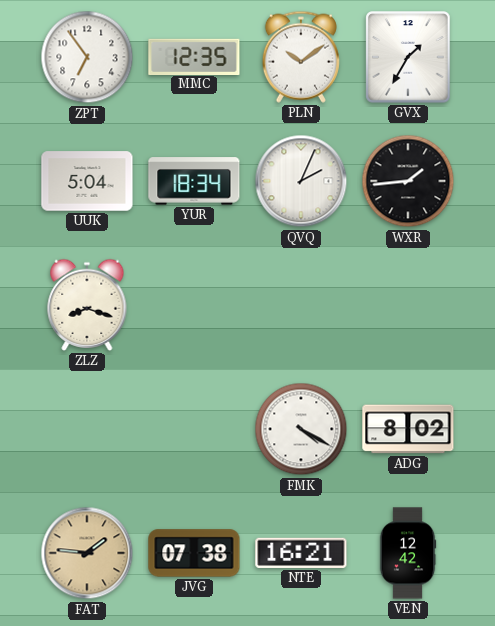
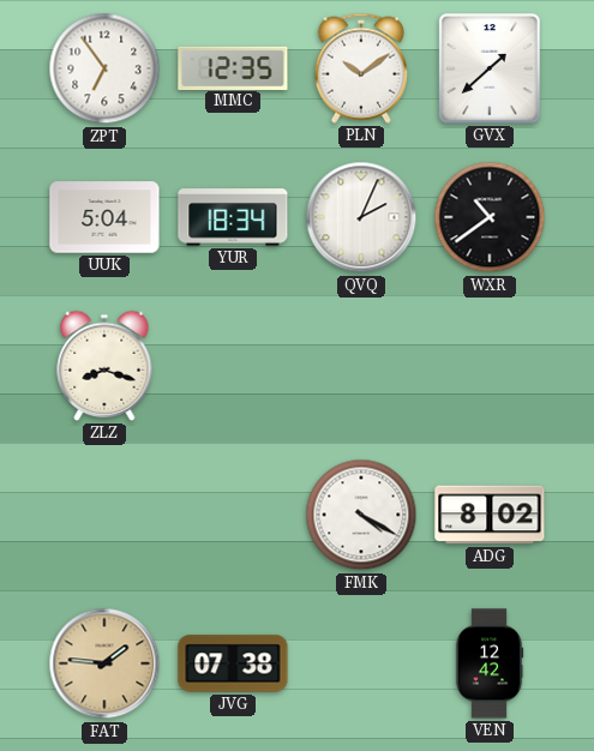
GVX: 1:35 -> 1:38 (490, 68)
WXR: 1:44 -> 10:39 (490, 217)
NTE: 16:21 -> none (301, 553)
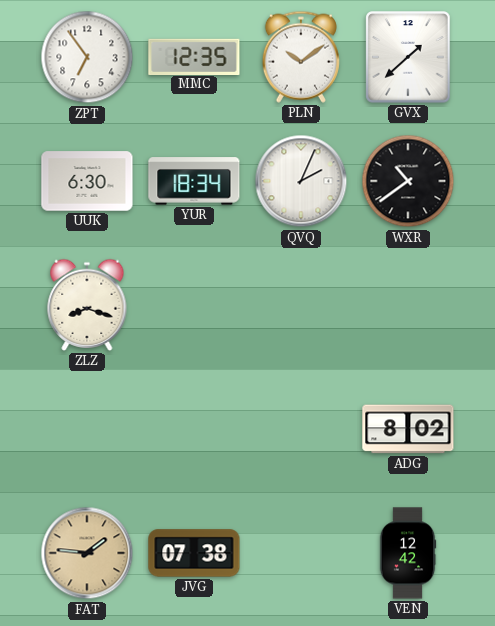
UUK: 5:04 -> 6:30 (87, 181)
FMK: 4:20 -> none (361, 515)
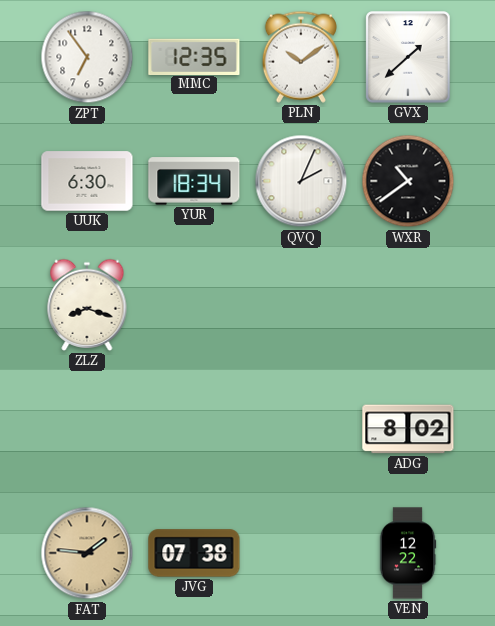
VEN: 12:42 -> 12:22 (408, 553)
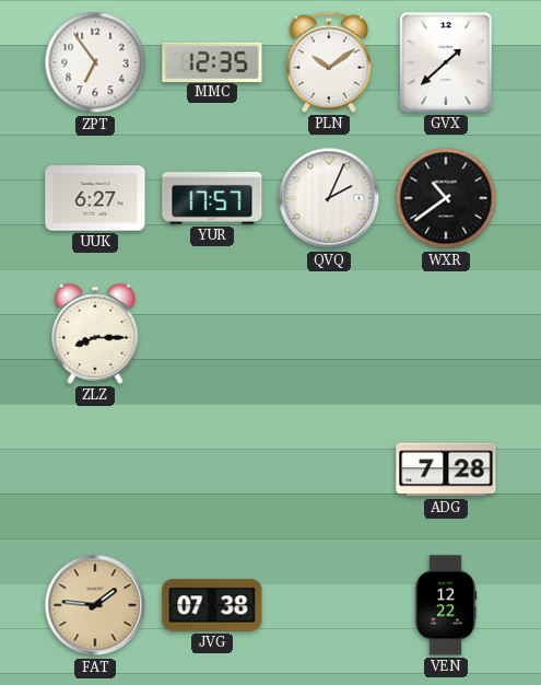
UUK: 6:30 -> 6:27 (95, 198)
YUR: 18:34 -> 17:57 (212, 198)
ZLZ: 8:18 -> 8:15 (95, 334)
ADG: 8:02 -> 7:28 (446, 469)
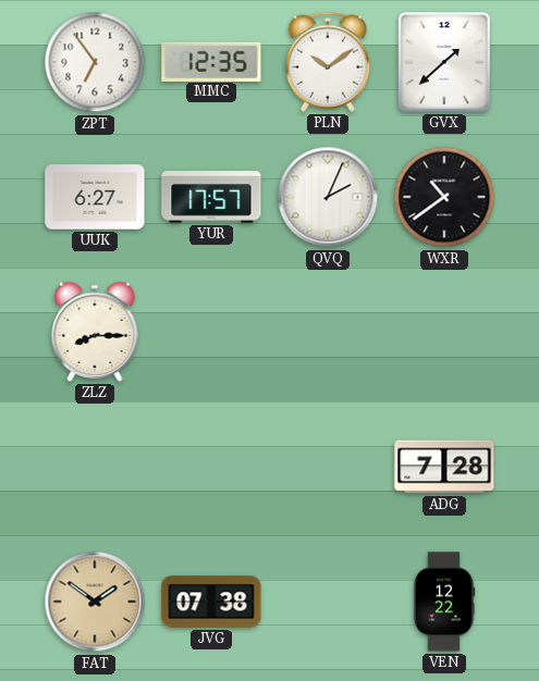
FAT: 1:46 -> 1:51 (95, 602)
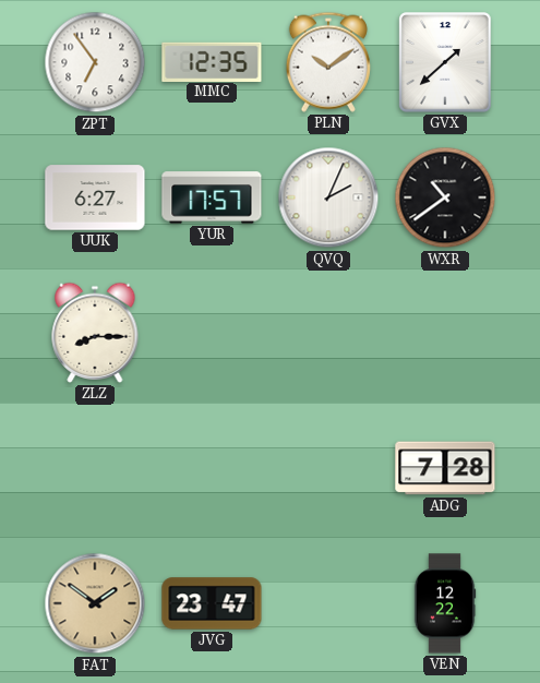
JVG: 07:38 -> 23:47 (212, 603)
